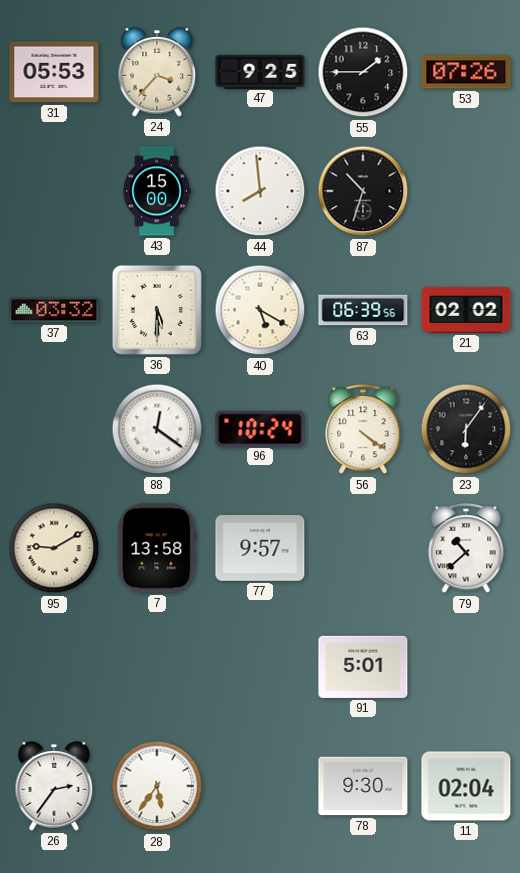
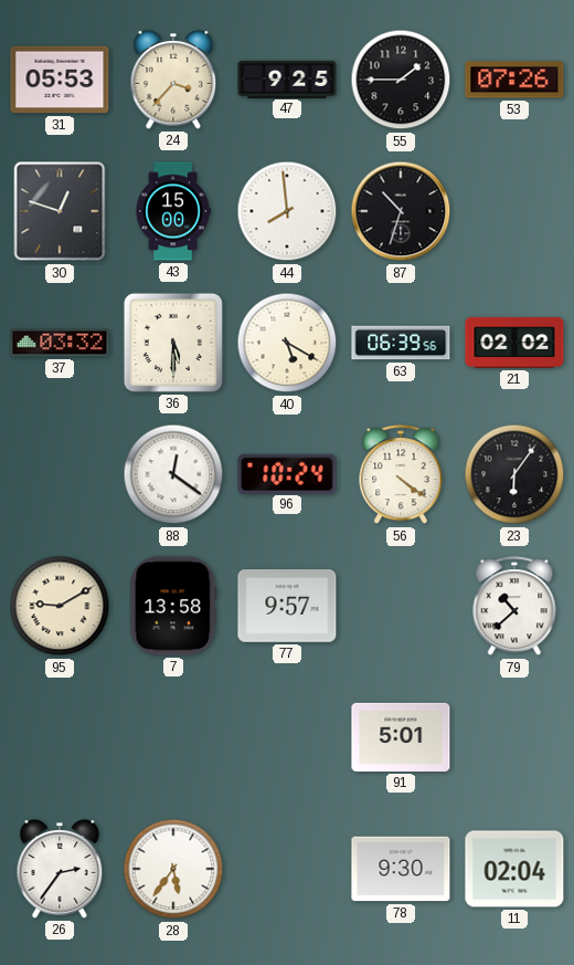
30: none -> 12:48 (60, 211)
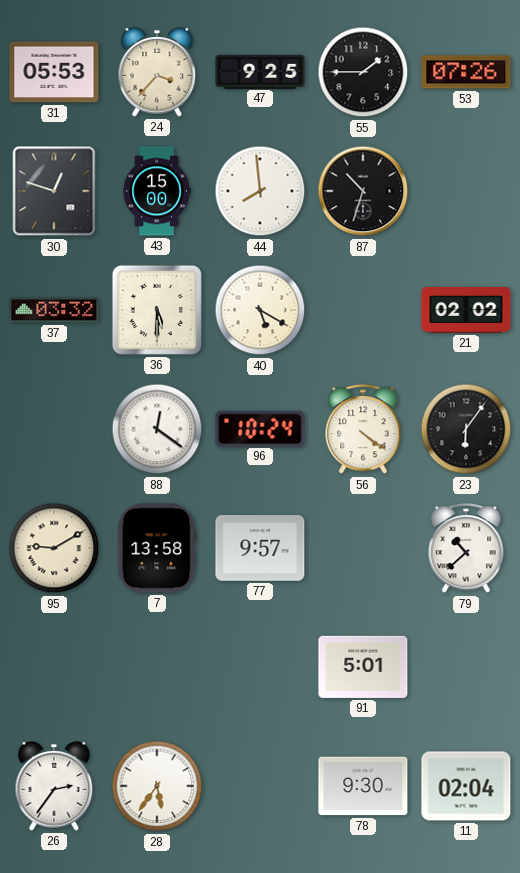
63: 06:39 -> none (401, 343)
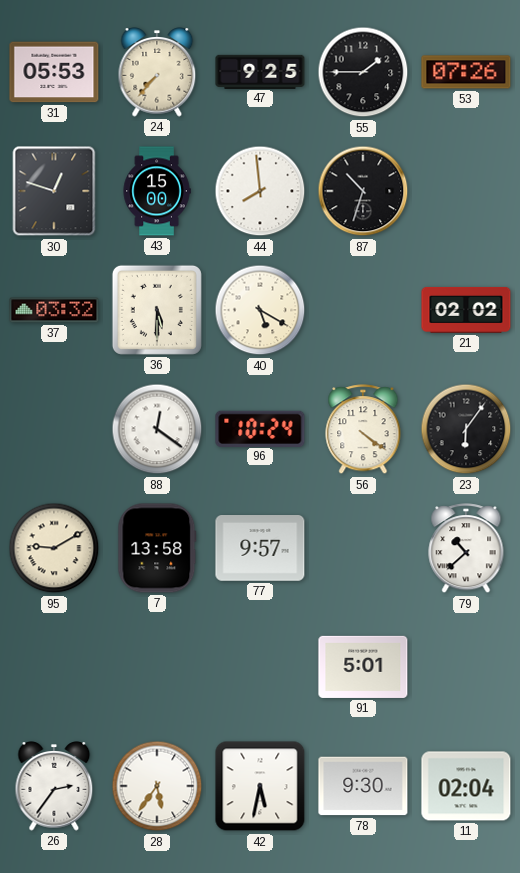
24: 3:37 -> 7:37 (157, 72)
42: none -> 5:32 (260, 786)
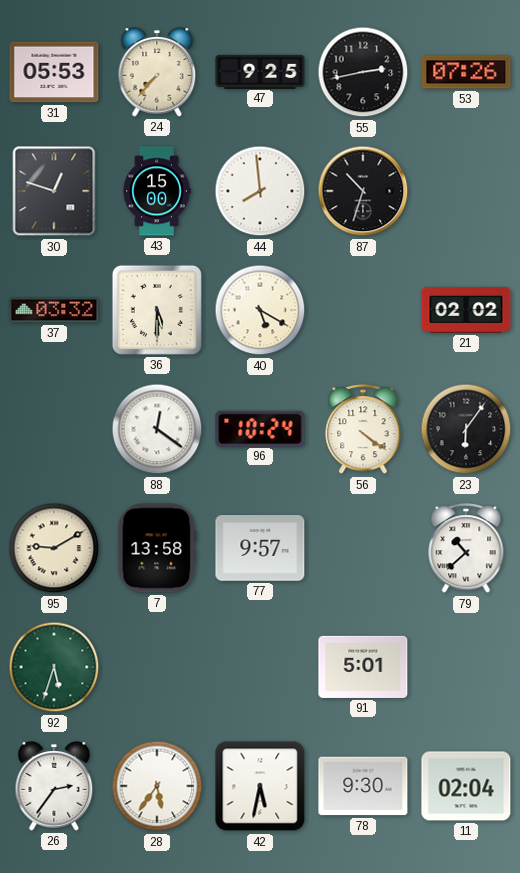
55: 1:45 -> 2:43 (363, 72)
92: none -> 5:33 (54, 667)
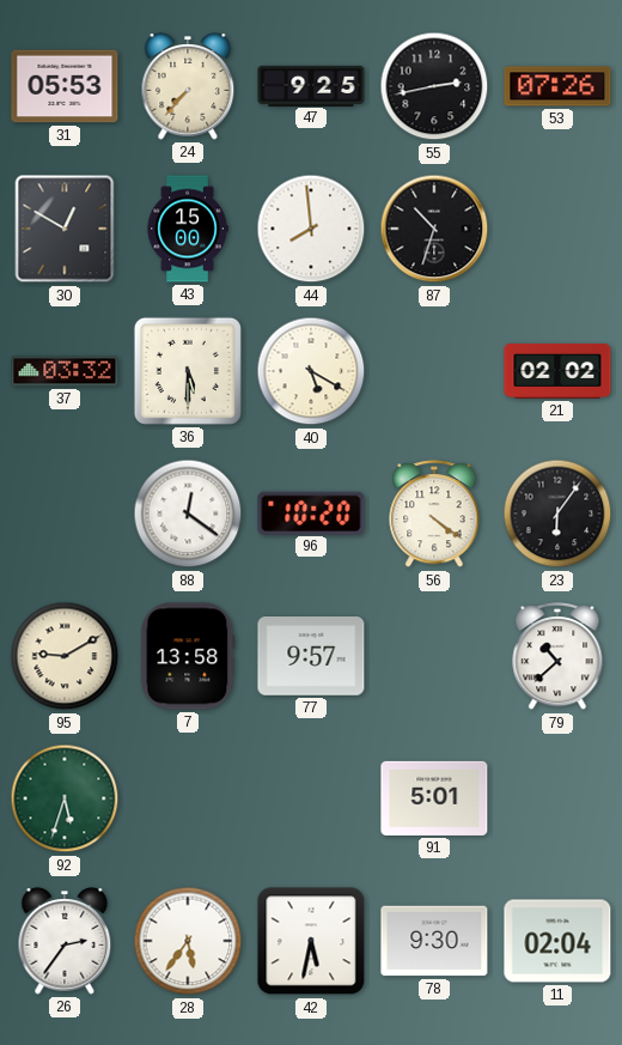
30: 12:48 -> 12:50 (65, 229)
96: 10:24 -> 10:20 (311, 512)
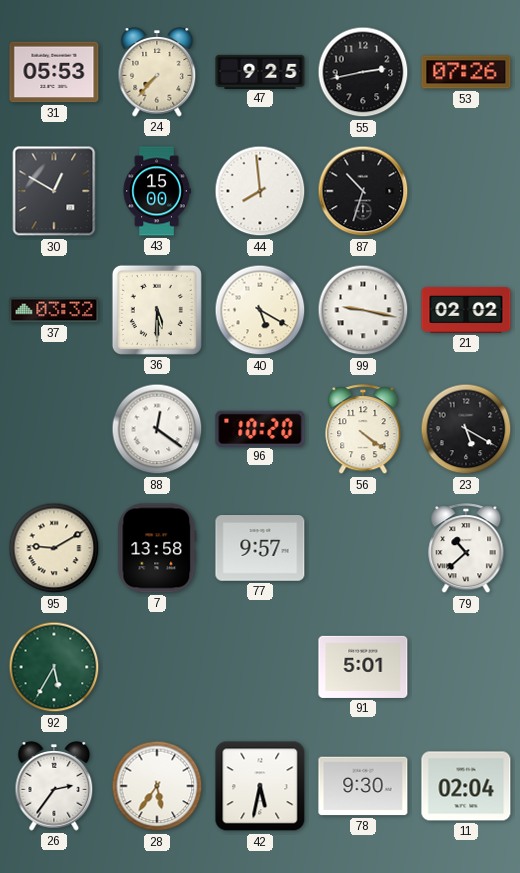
99: none -> 9:17 (363, 310)
23: 6:06 -> 5:20 (466, 429)
92: 5:33 -> 5:35 (54, 667)
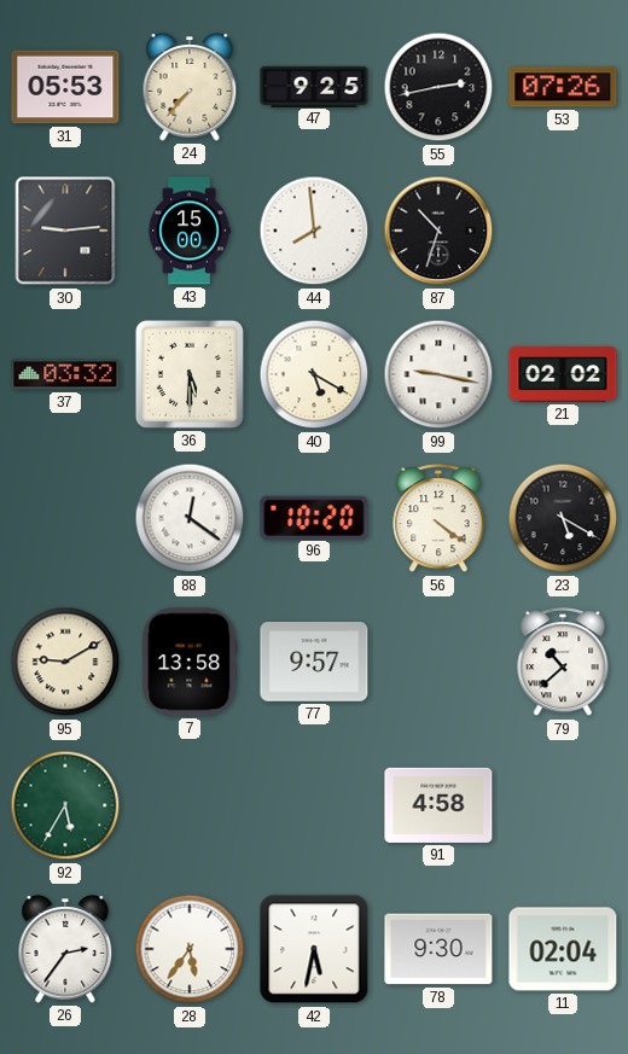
30: 12:50 -> 9:14 (65, 231)
91: 5:01 -> 4:58 (438, 805)
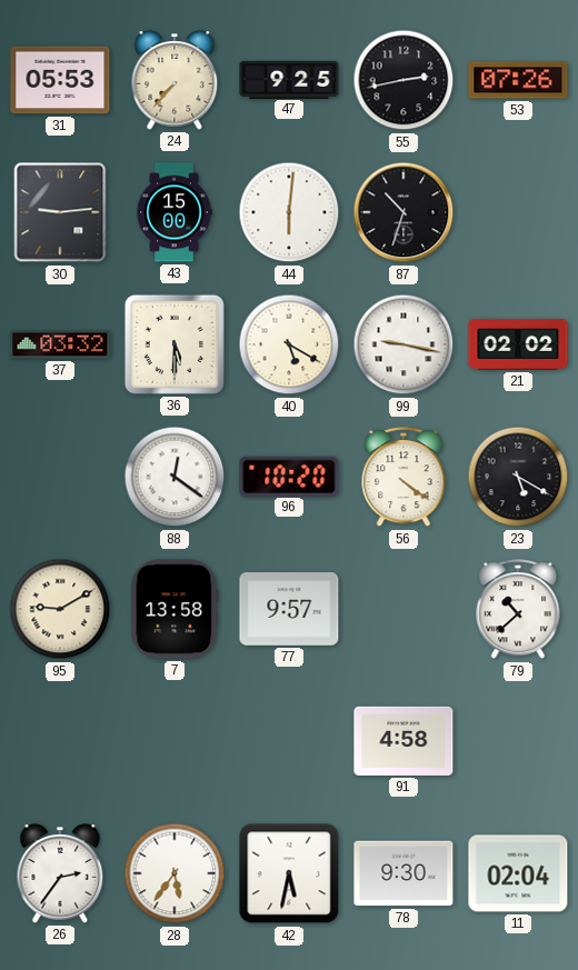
44: 7:59 -> 6:01 (289, 212)
92: 5:35 -> none (65, 805)
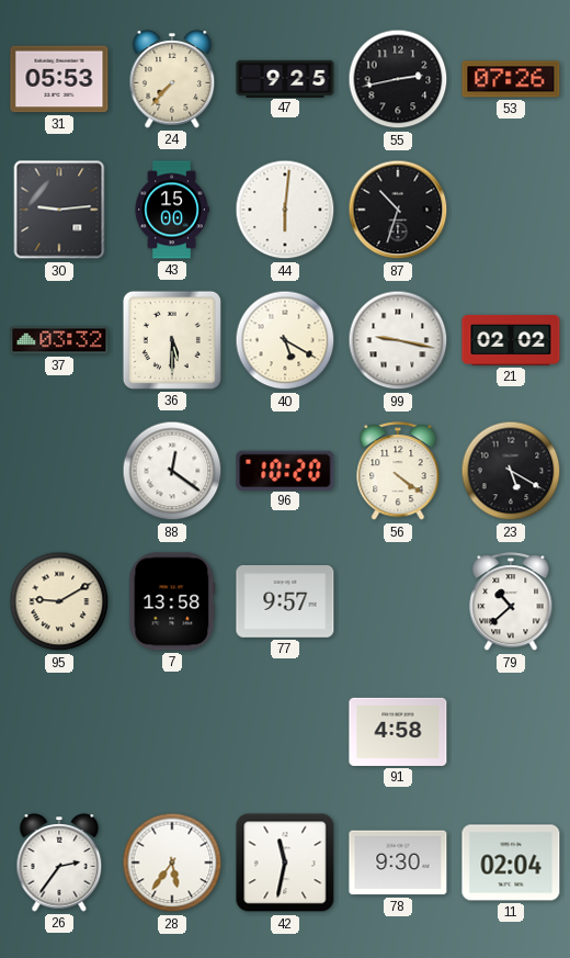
42: 5:32 -> 11:32 (285, 863)
